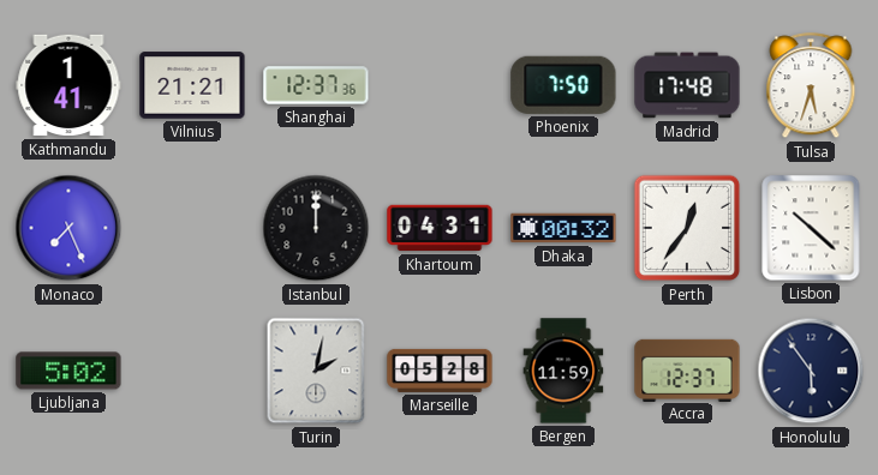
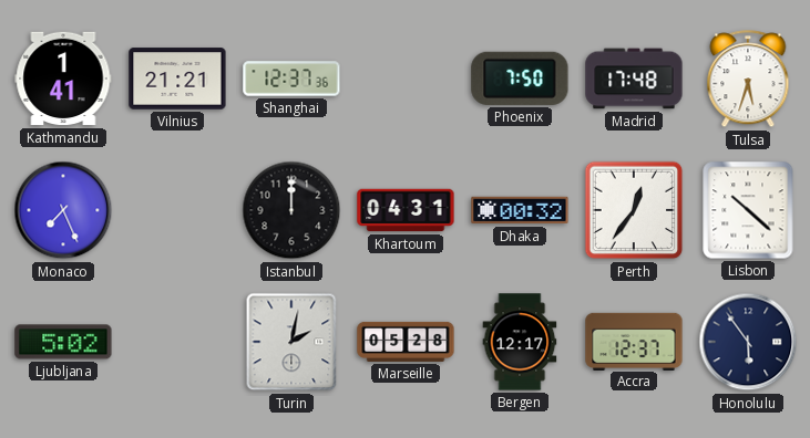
Bergen: 11:59 -> 12:17 (520, 342)
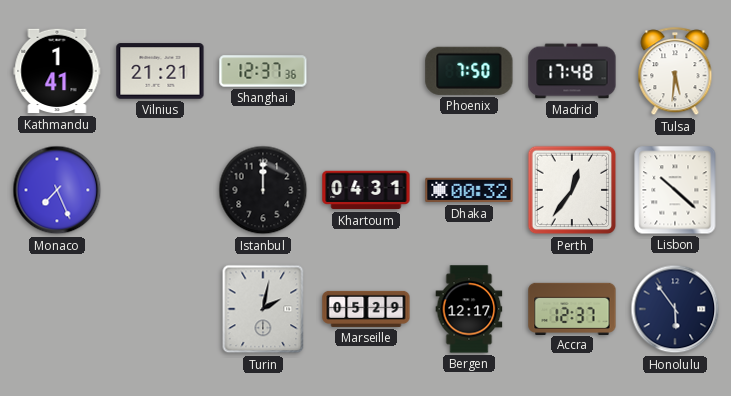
Tulsa: 5:33 -> 5:31 (675, 72)
Ljubljana: 5:02 -> none (63, 342)
Marseille: 05:28 -> 05:29 (366, 309)
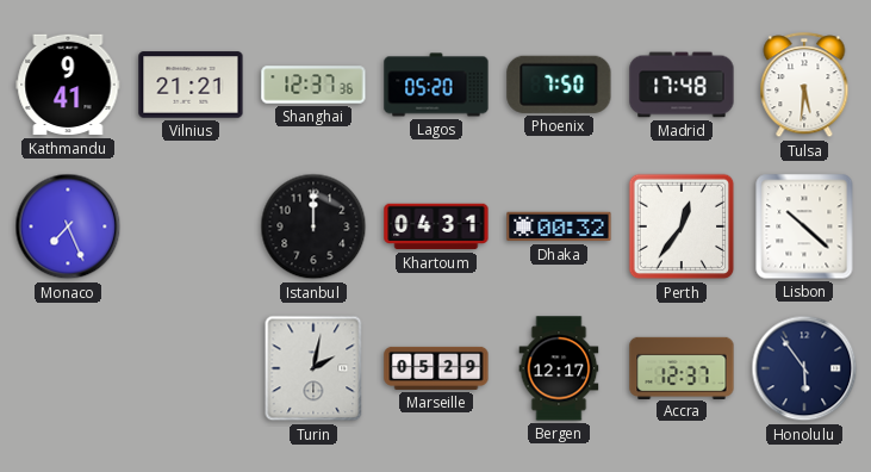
Kathmandu: 1:41 -> 9:41 (68, 85)
Lagos: none -> 05:20 (436, 85)
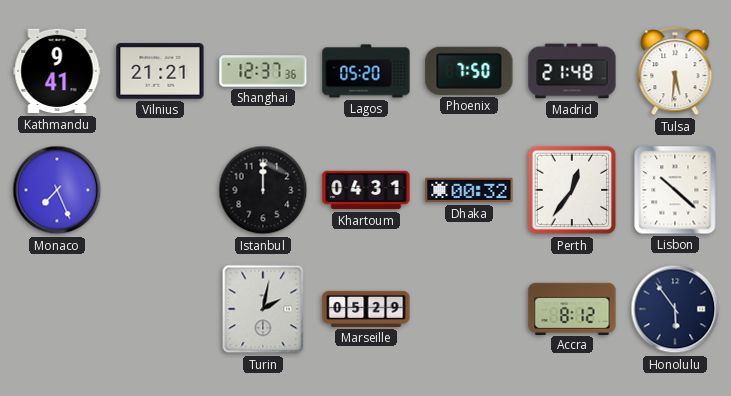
Madrid: 17:48 -> 21:48 (572, 71)
Bergen: 12:17 -> none (559, 368)
Accra: 12:37 -> 8:12 (572, 308)
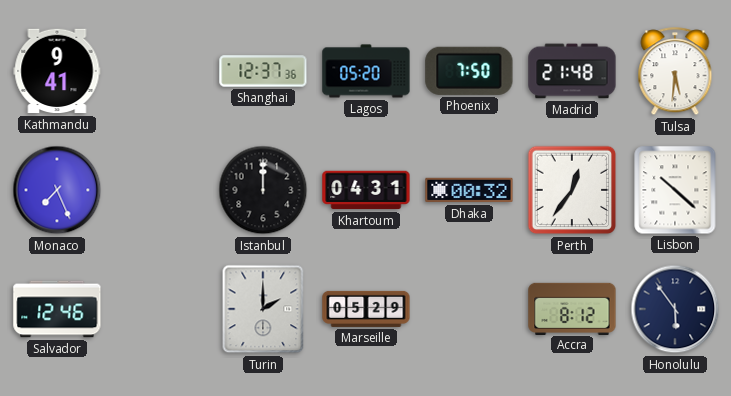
Vilnius: 21:21 -> none (160, 71)
Salvador: none -> 12:46 (57, 309)
Turin: 2:02 -> 2:00 (263, 309)
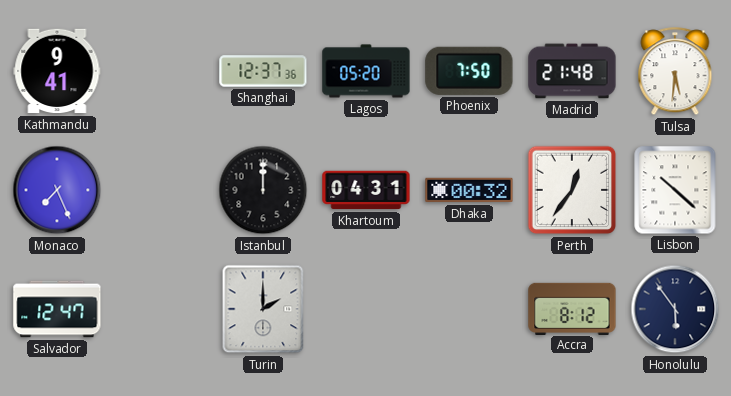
Salvador: 12:46 -> 12:47 (57, 309)
Marseille: 05:29 -> none (366, 309)
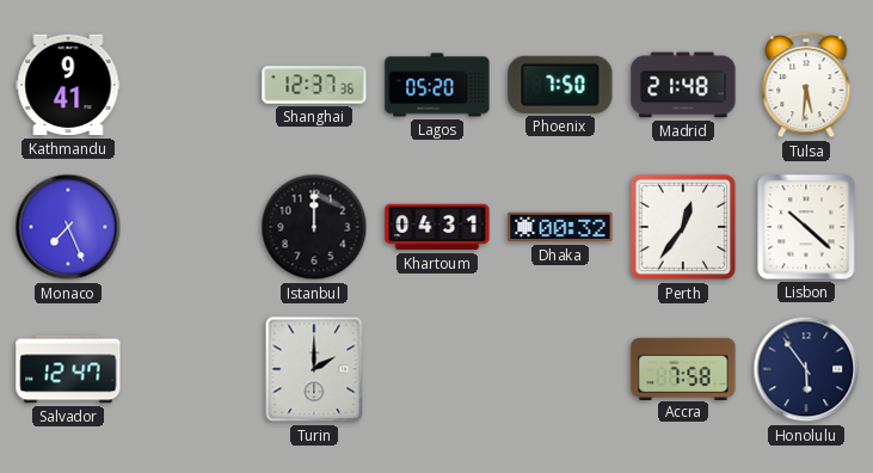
Accra: 8:12 -> 7:58 (683, 368)
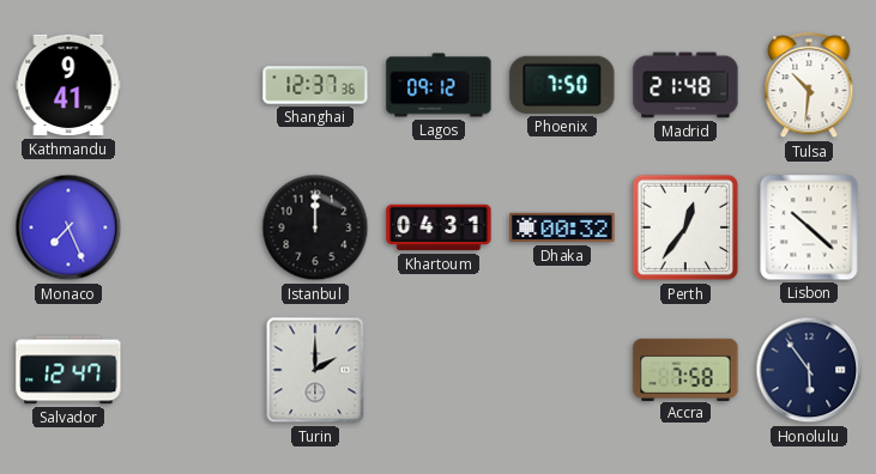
Lagos: 05:20 -> 09:12 (439, 85)
Tulsa: 5:31 -> 10:31 (809, 86)
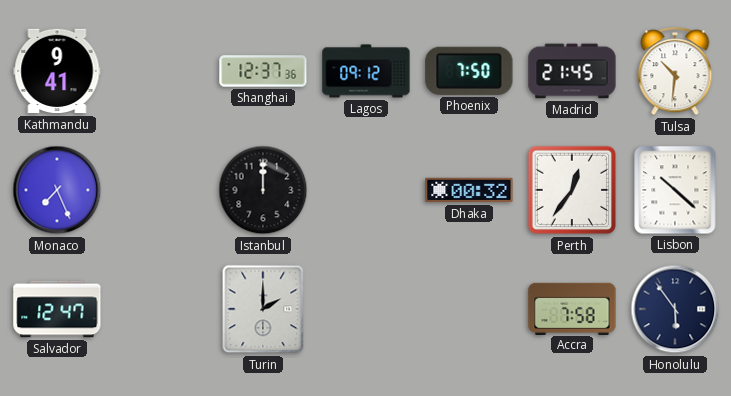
Madrid: 21:48 -> 21:45 (572, 71)
Khartoum: 04:31 -> none (439, 227)
